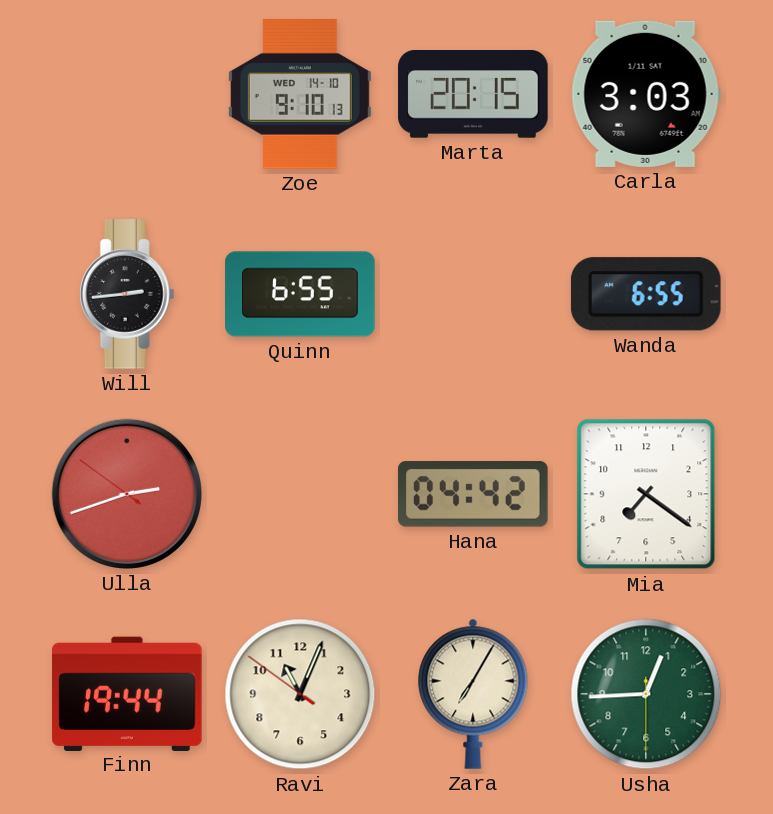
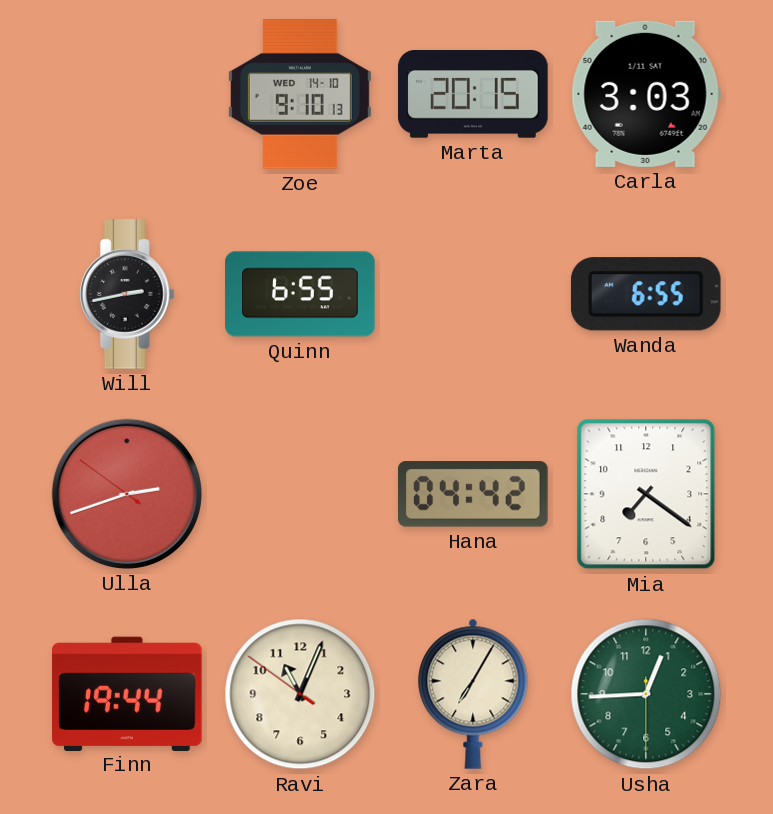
Will: 2:44 -> 2:43 (127, 294)
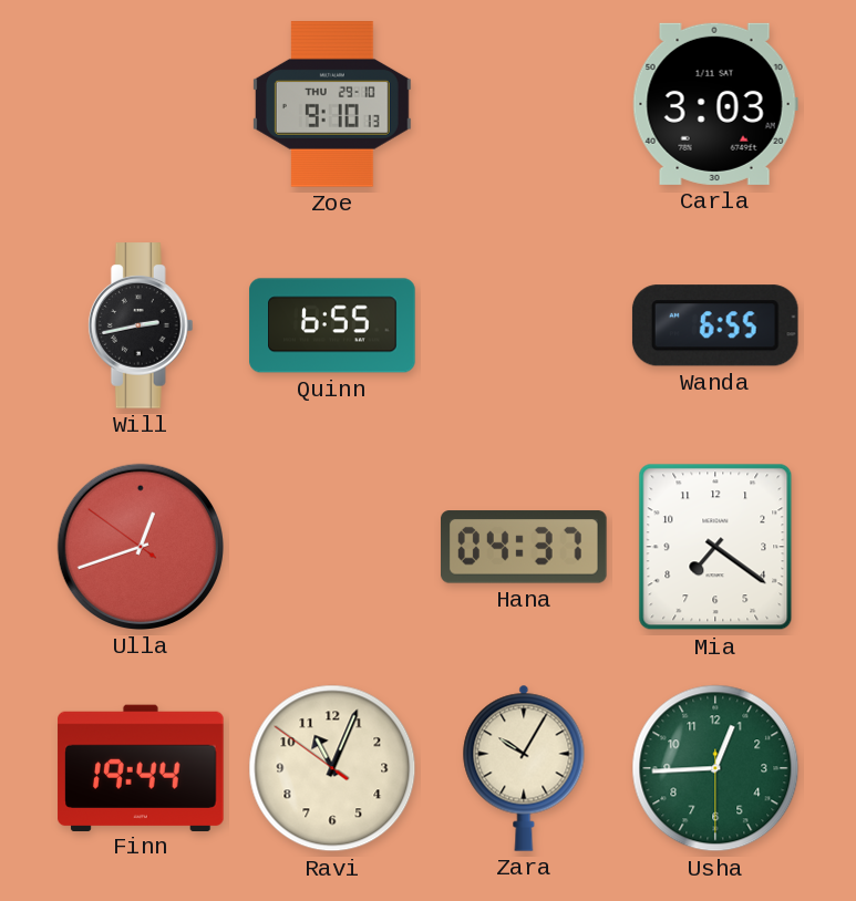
Zoe date: WED 14-10 -> THU 29-10 (332, 104)
Marta: 20:15 -> none (473, 95)
Ulla: 2:41 -> 12:41 (141, 547)
Hana: 04:42 -> 04:37 (525, 547)
Zara: 7:05 -> 10:05 (524, 768)
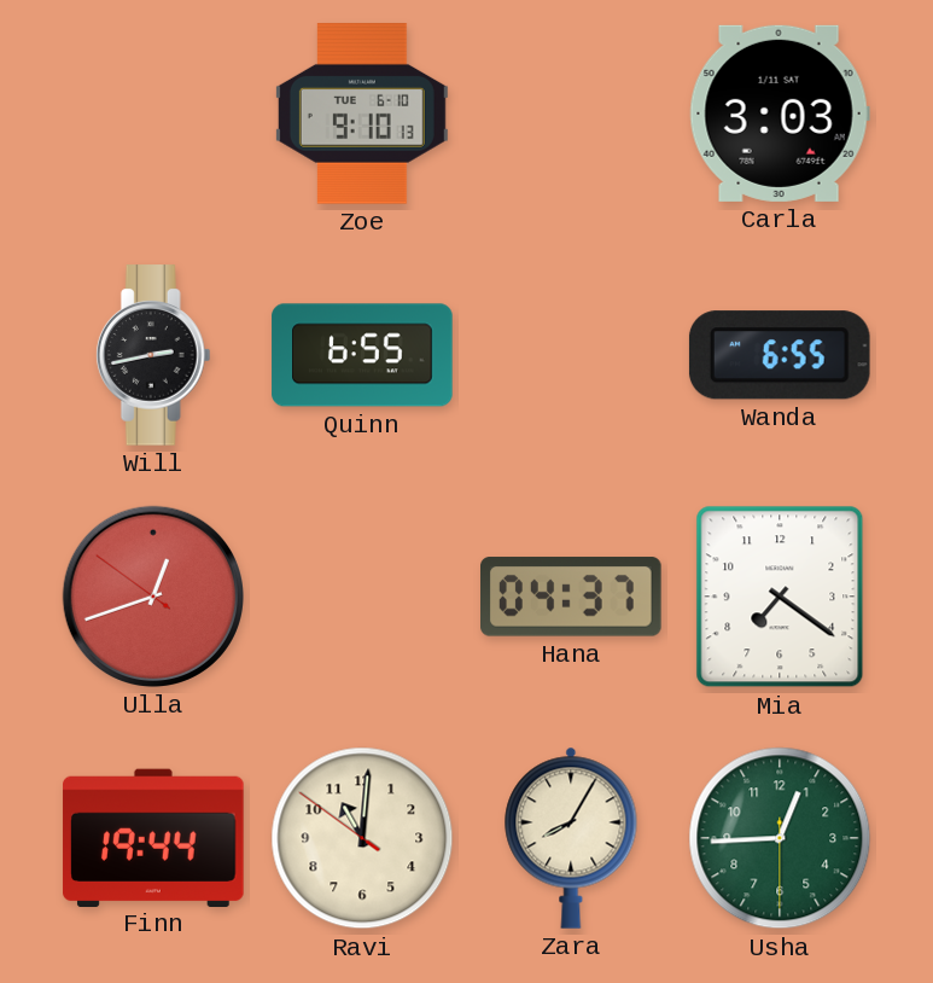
Zoe date: THU 29-10 -> TUE 6-10 (362, 114)
Ravi: 11:03 -> 11:00 (362, 838)
Zara: 10:05 -> 8:05 (571, 838)
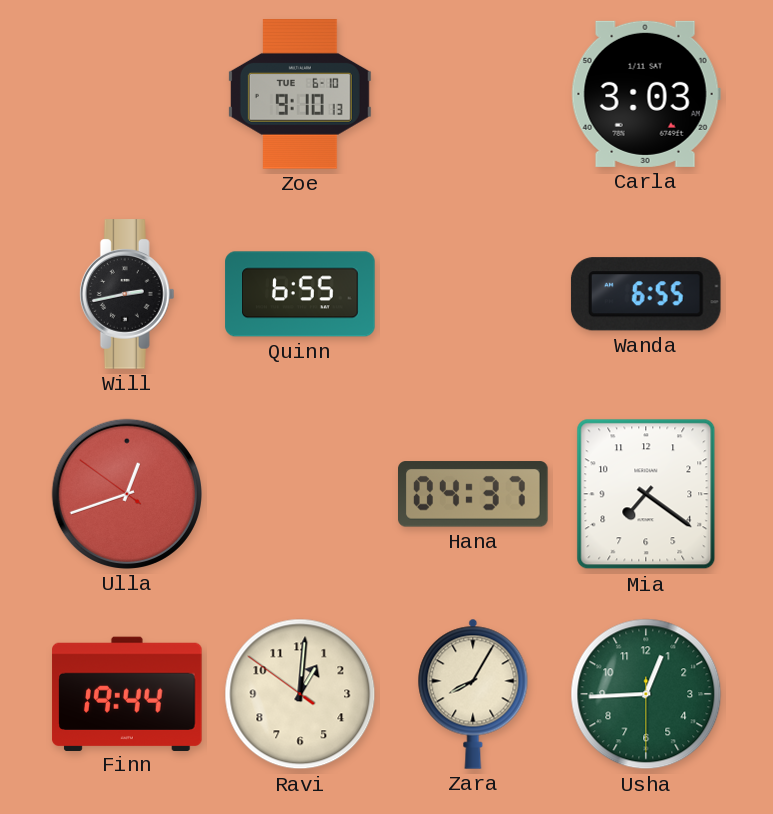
Ravi: 11:00 -> 1:00 (300, 694)
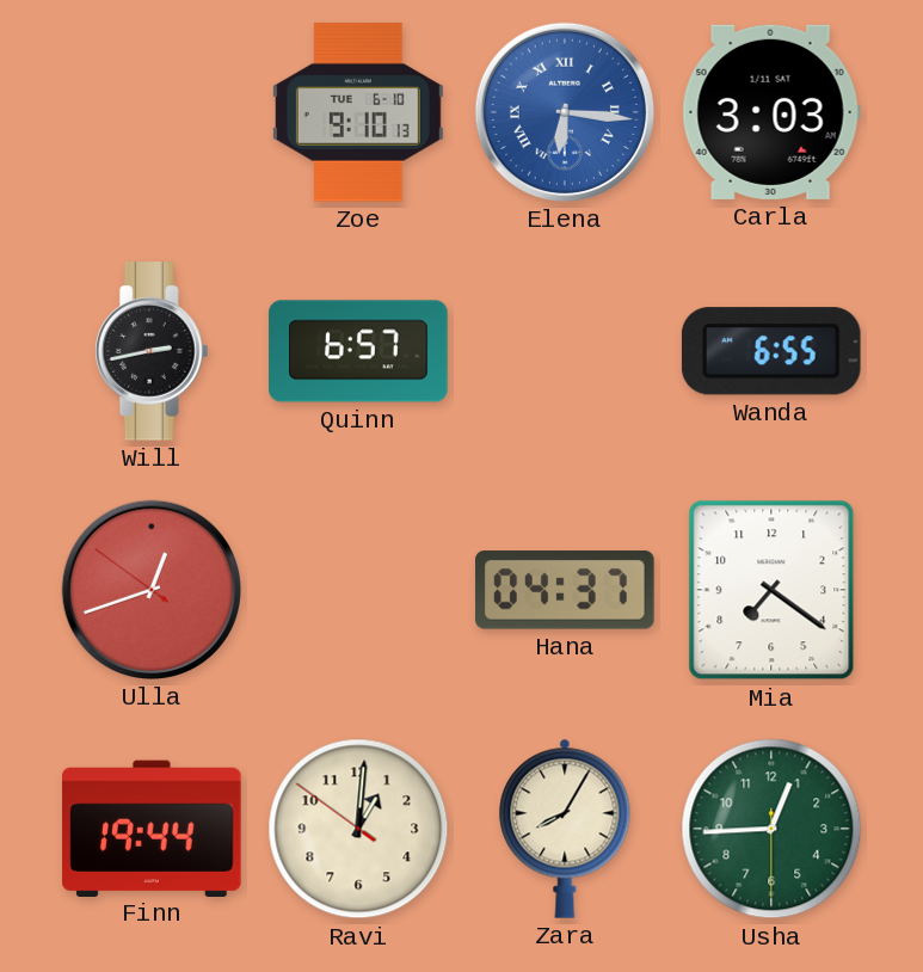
Elena: none -> 6:16 (565, 112)
Quinn: 6:55 -> 6:57 (358, 351)
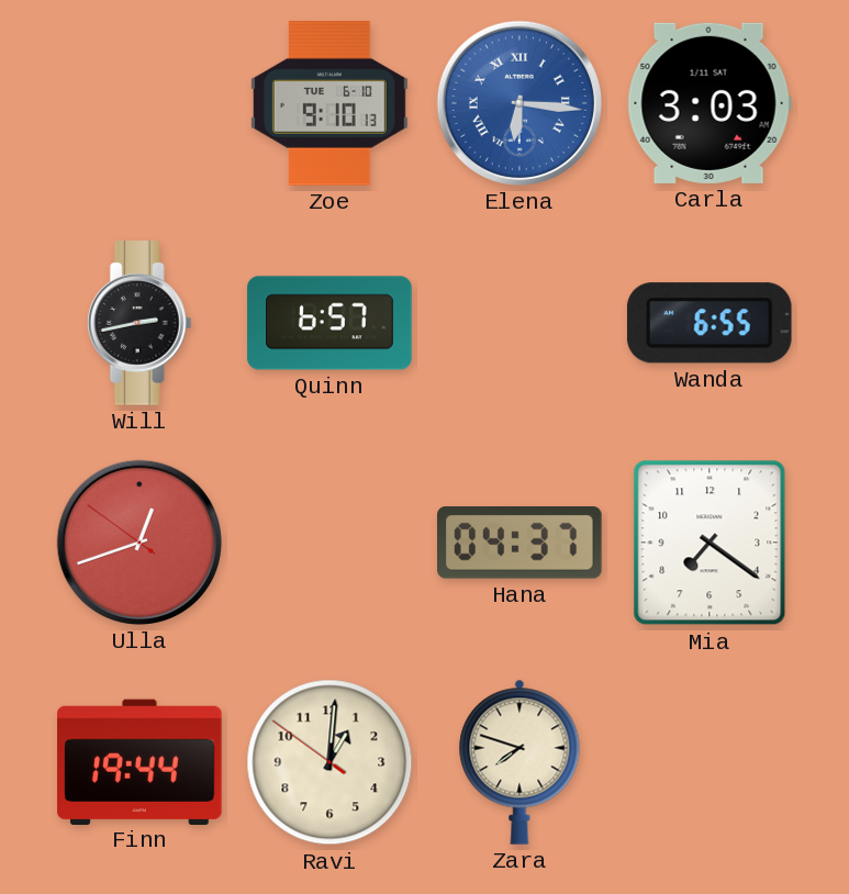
Zara: 8:05 -> 7:48 (520, 762)
Usha: 12:44 -> none (771, 829)
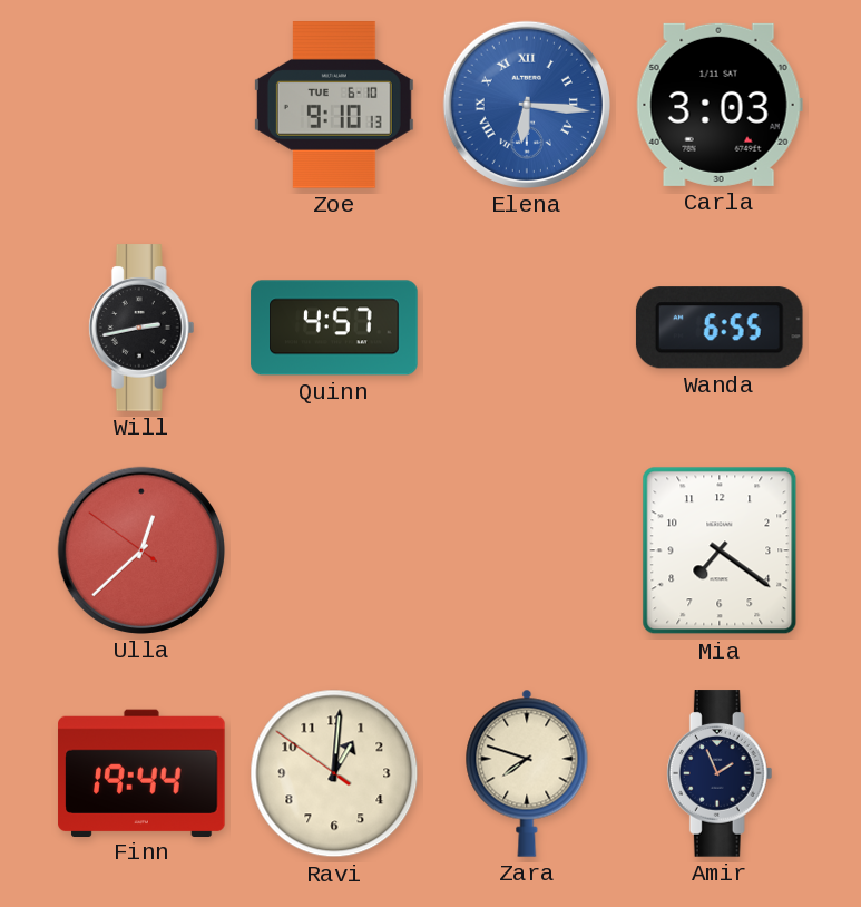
Quinn: 6:57 -> 4:57 (334, 328)
Ulla: 12:41 -> 12:37 (141, 550)
Hana: 04:37 -> none (521, 543)
Amir: none -> 1:56 (720, 773)
